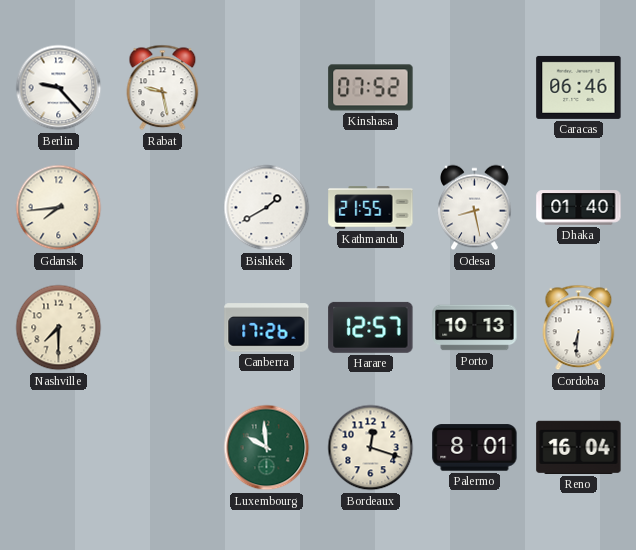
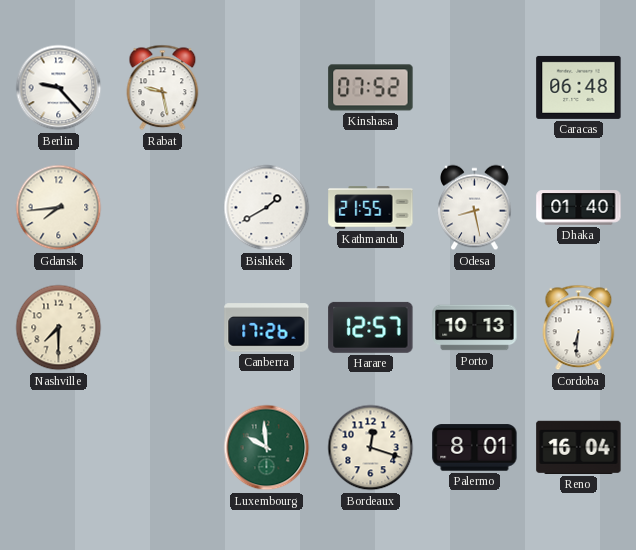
Caracas: 06:46 -> 06:48 (579, 87)
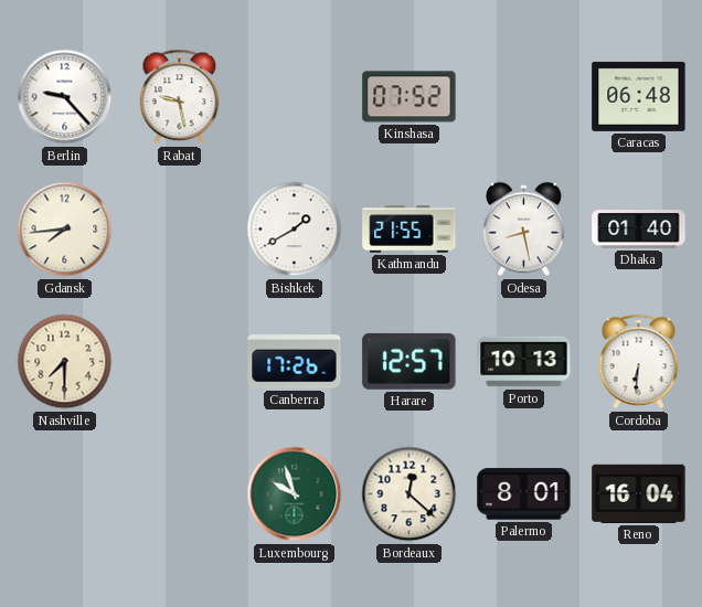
Luxembourg: 9:59 -> 9:57 (295, 494)
Bordeaux: 12:18 -> 12:22 (410, 494)
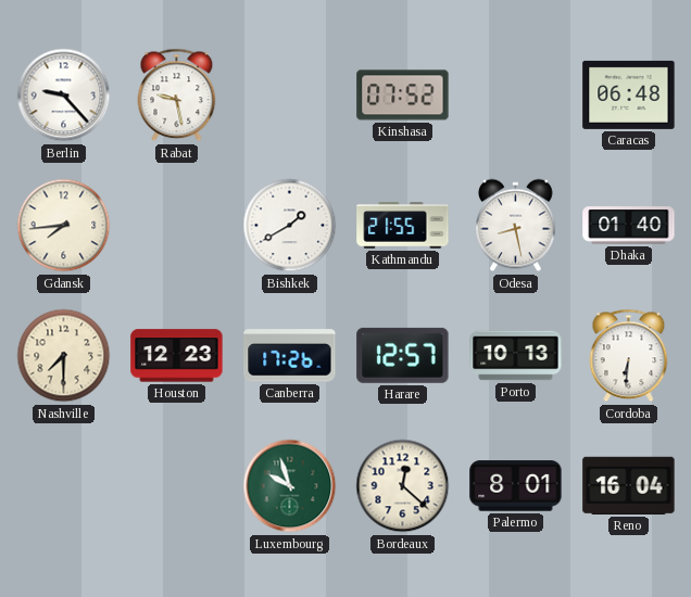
Houston: none -> 12:23 (177, 356)
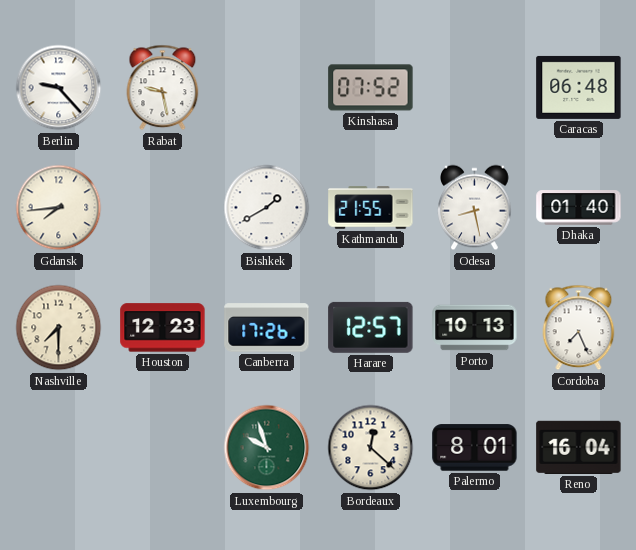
Cordoba: 6:31 -> 7:26 (579, 328)
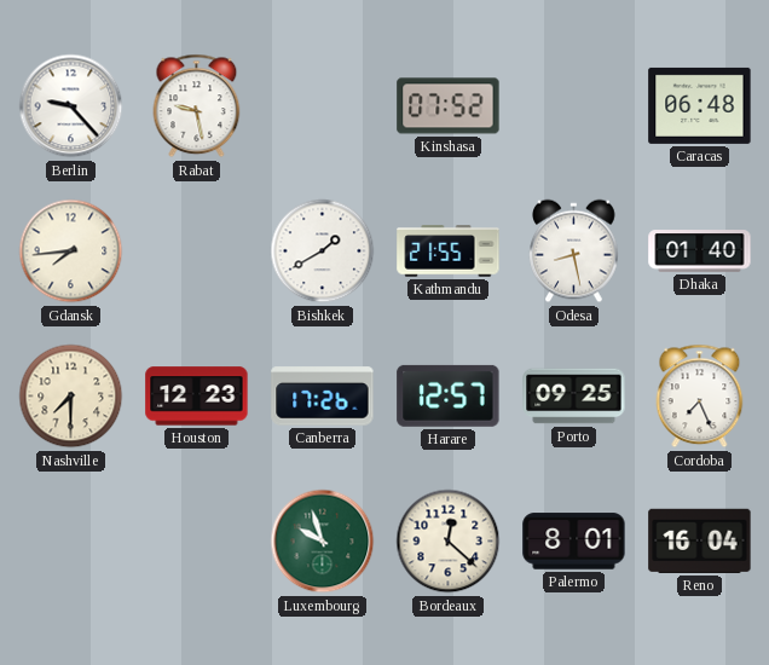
Porto: 10:13 -> 09:25 (574, 397)
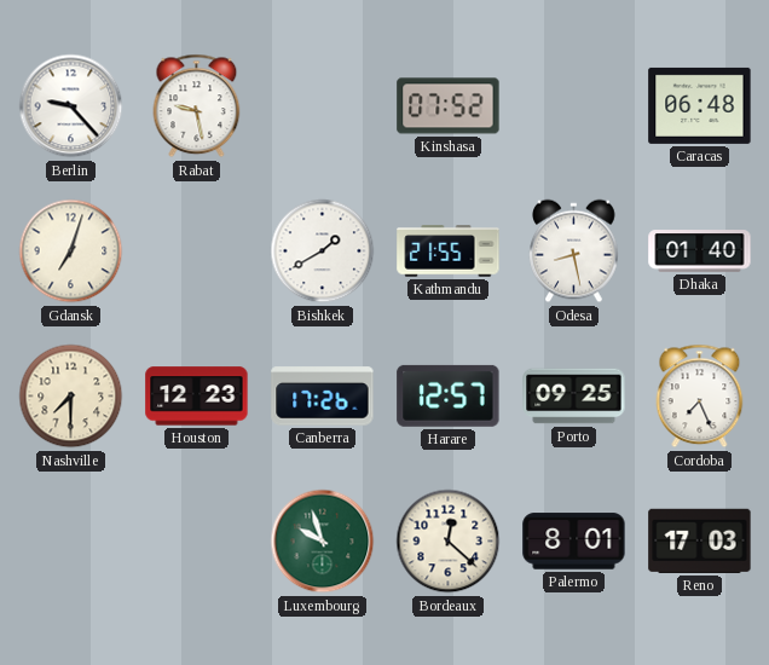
Gdansk: 7:44 -> 7:03 (71, 251)
Reno: 16:04 -> 17:03 (700, 540)
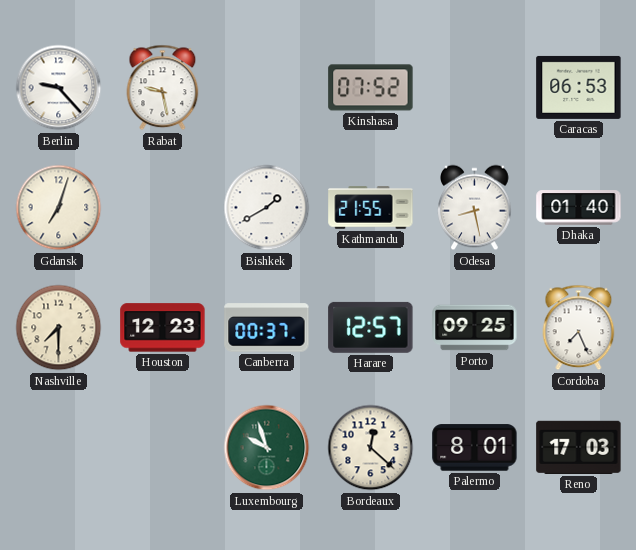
Caracas: 06:48 -> 06:53 (579, 87)
Canberra: 17:26 -> 00:37 (267, 328)
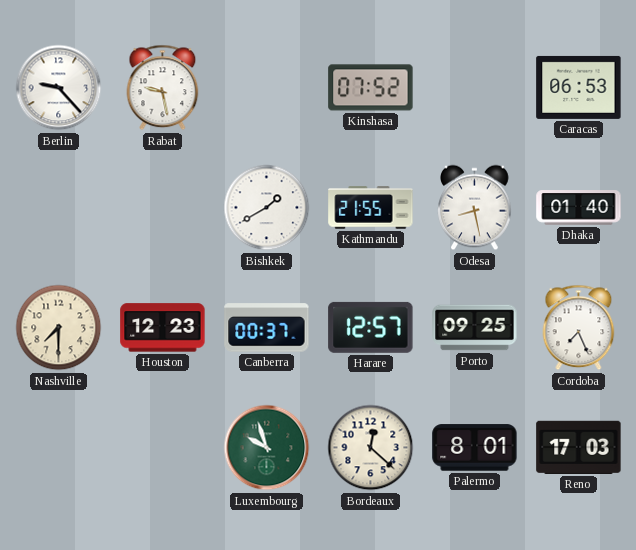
Gdansk: 7:03 -> none (59, 208)
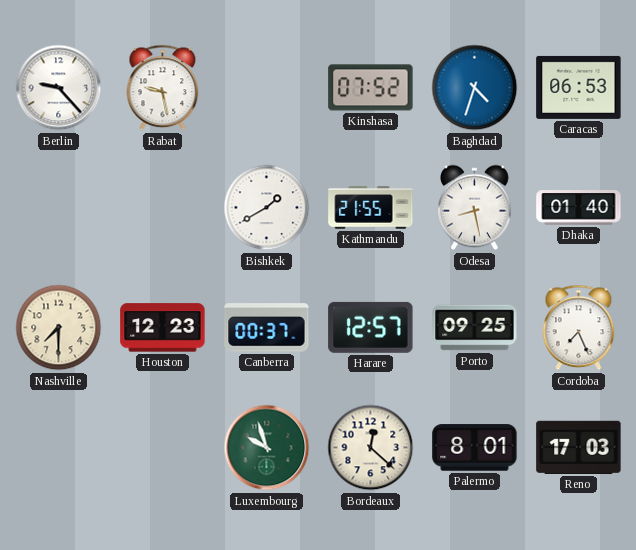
Baghdad: none -> 4:33 (475, 88)
